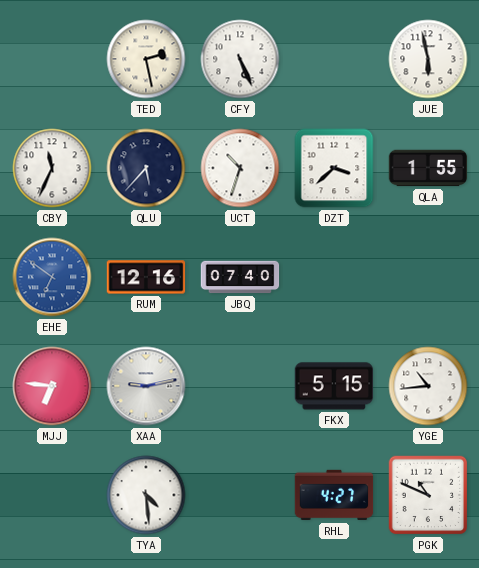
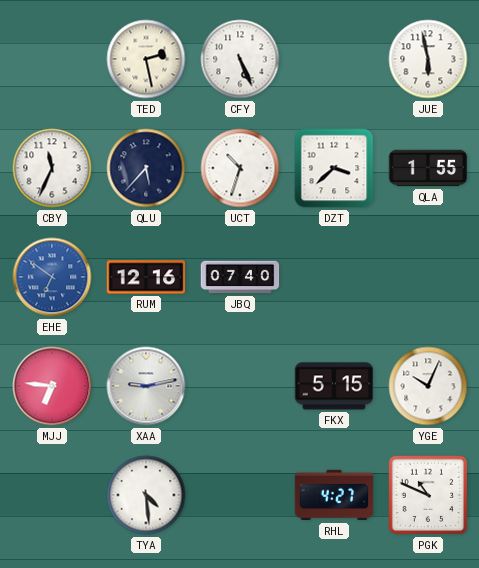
YGE: 10:44 -> 10:04 (428, 386)
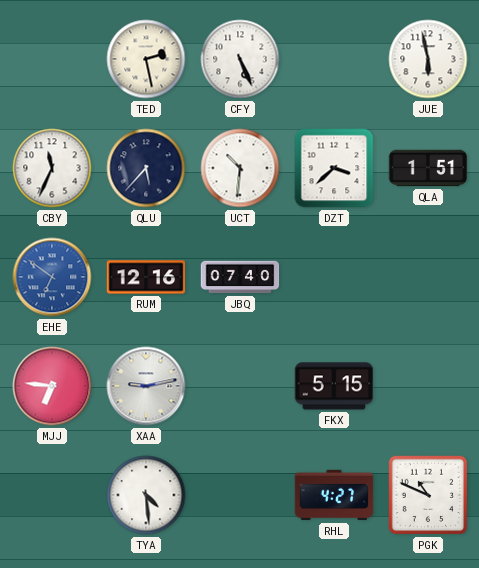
UCT: 10:33 -> 10:31 (240, 168)
QLA: 1:55 -> 1:51 (428, 168)
YGE: 10:04 -> none (428, 386)
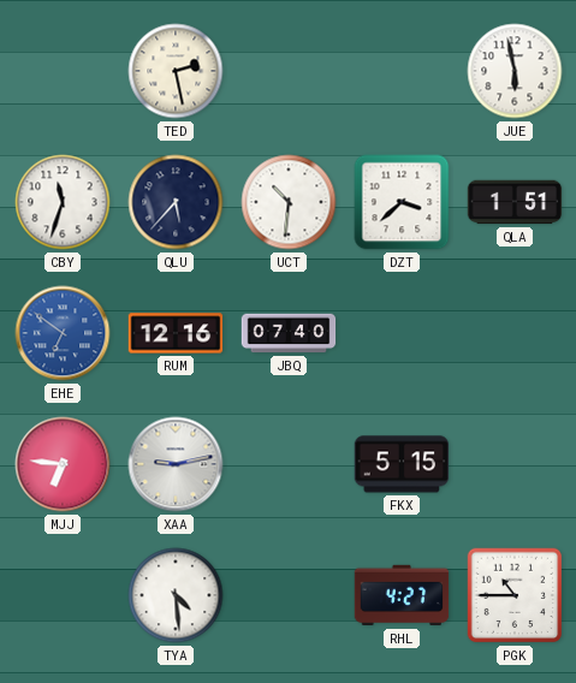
CFY: 5:26 -> none (240, 59)
CBY: 11:34 -> 11:33 (63, 202)
PGK: 10:49 -> 10:45 (515, 595)
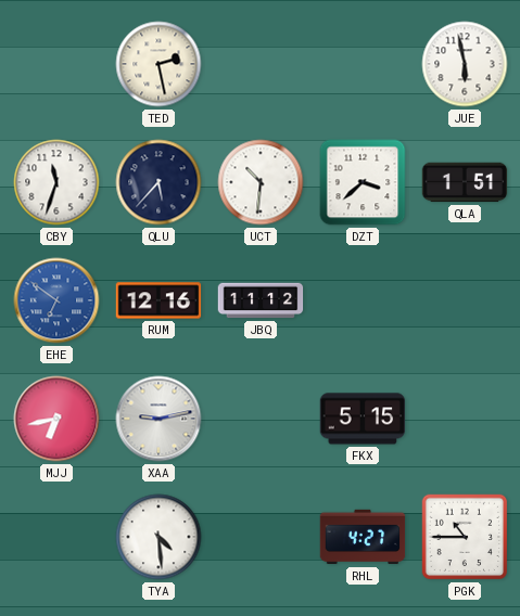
JBQ: 07:40 -> 11:12 (261, 300)
MJJ: 6:46 -> 6:43 (56, 419)
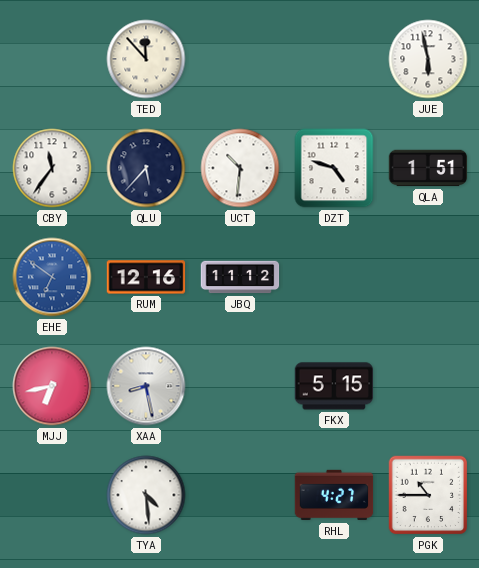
TED: 2:28 -> 11:53 (146, 59)
CBY: 11:33 -> 11:36 (52, 168)
DZT: 3:38 -> 4:48 (334, 168)
XAA: 9:13 -> 8:28 (146, 386)
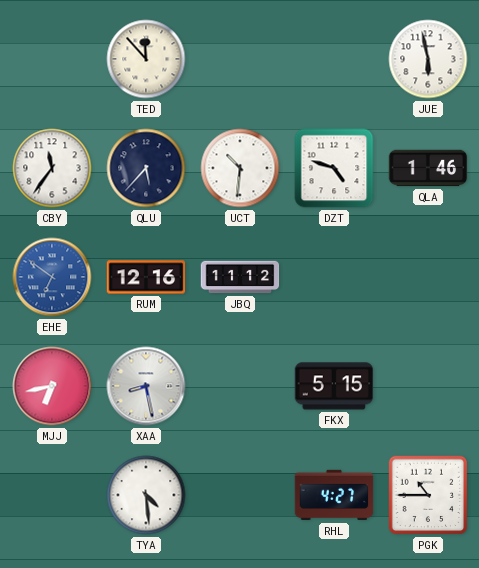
QLA: 1:51 -> 1:46 (428, 168)
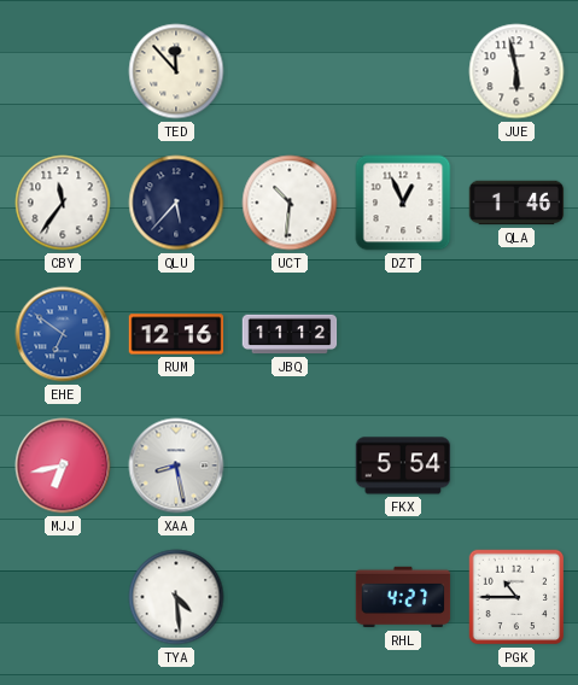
DZT: 4:48 -> 12:56 (403, 203)
FKX: 5:15 -> 5:54 (403, 466)
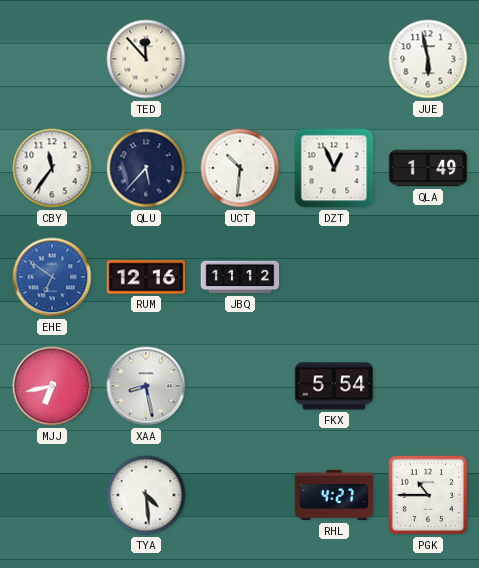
QLA: 1:46 -> 1:49 (428, 168)
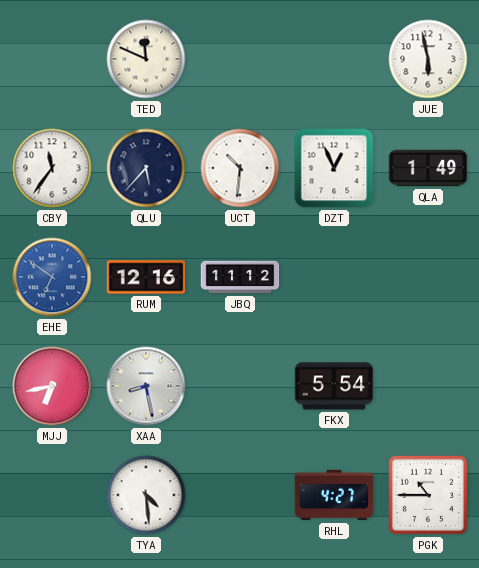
TED: 11:53 -> 11:49 (146, 59)
